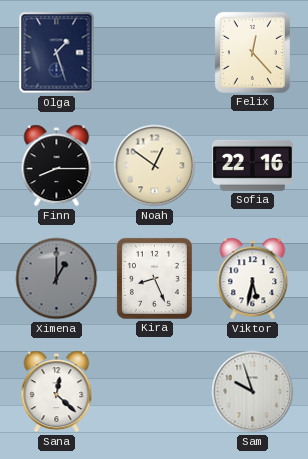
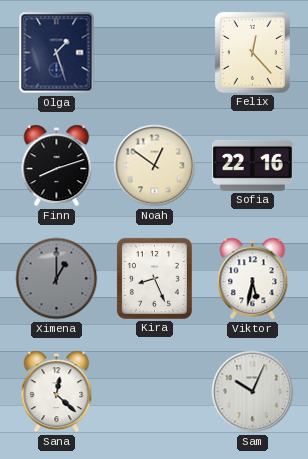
Finn: 8:15 -> 8:12 (57, 166)
Sam: 9:57 -> 10:04 (253, 392)
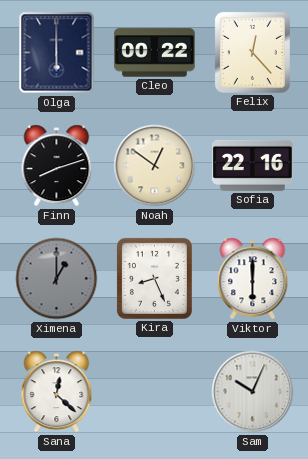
Olga: 1:27 -> 6:00 (57, 53)
Cleo: none -> 00:22 (155, 53)
Viktor: 5:32 -> 6:00 (253, 279)
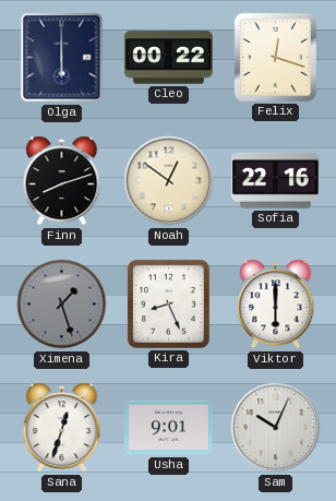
Felix: 12:23 -> 12:18 (275, 57)
Ximena: 1:00 -> 1:27 (62, 305)
Sana: 12:22 -> 12:33 (62, 428)
Usha: none -> 9:01 (169, 428)
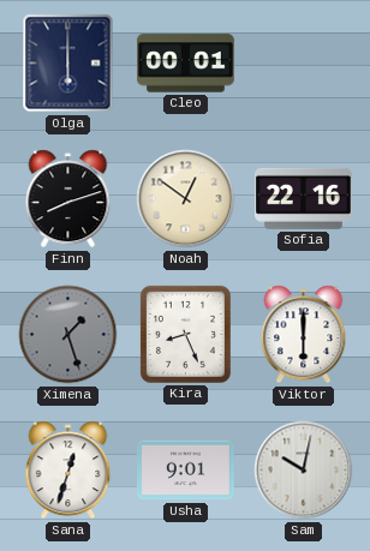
Cleo: 00:22 -> 00:01 (186, 64)
Felix: 12:18 -> none (275, 57)
Sam: 10:04 -> 10:02 (304, 471)
